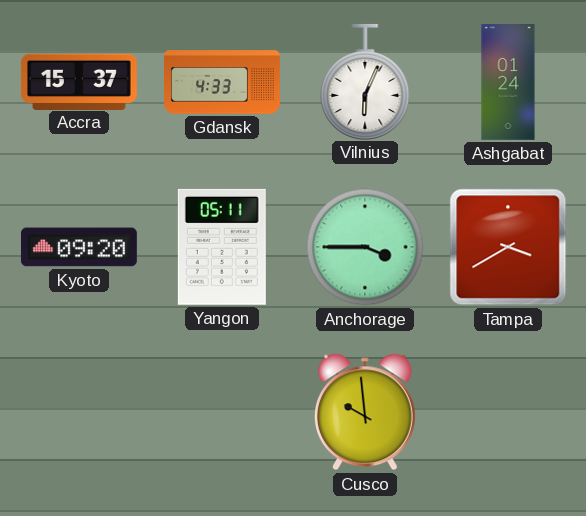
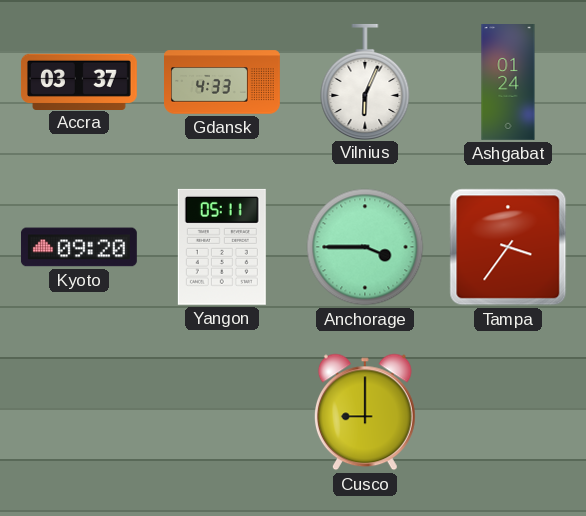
Accra: 15:37 -> 03:37 (79, 81)
Tampa: 3:40 -> 3:36 (508, 247)
Cusco: 9:59 -> 9:00 (365, 412)
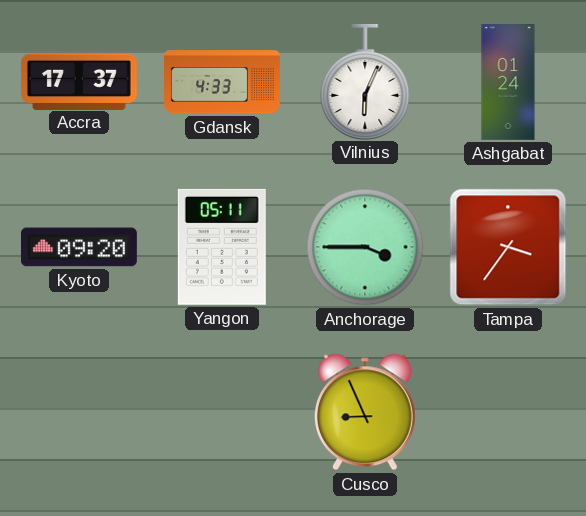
Accra: 03:37 -> 17:37 (79, 81)
Cusco: 9:00 -> 8:56 (365, 412)
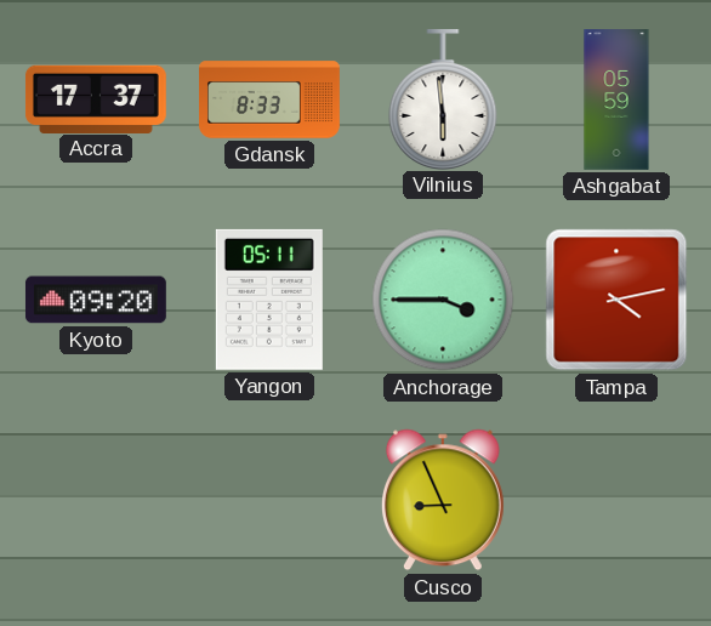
Gdansk: 4:33 -> 8:33 (269, 99)
Vilnius: 6:04 -> 5:59 (443, 98)
Ashgabat: 01:24 -> 05:59 (616, 101)
Tampa: 3:36 -> 4:13 (616, 300)
